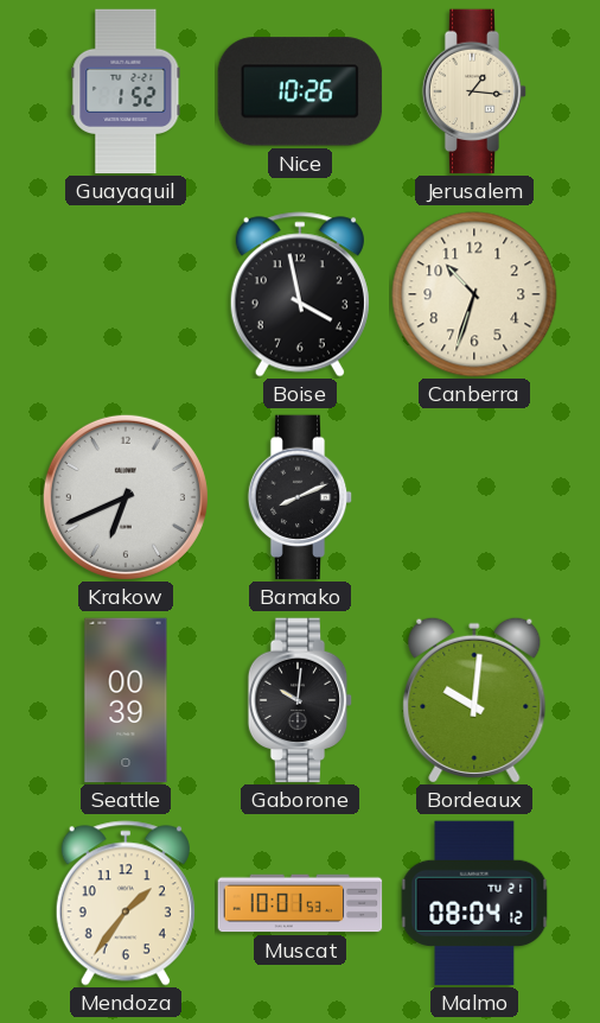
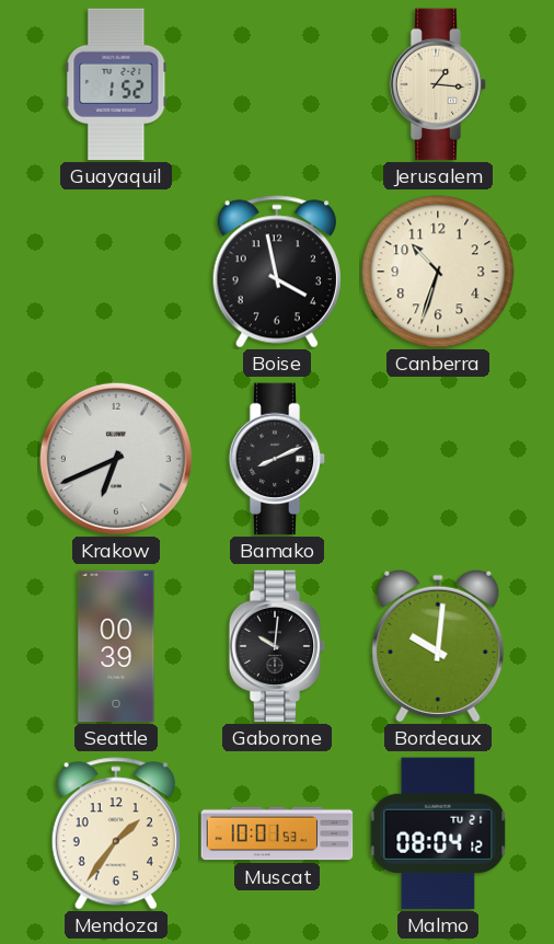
Nice: 10:26 -> none (300, 91)
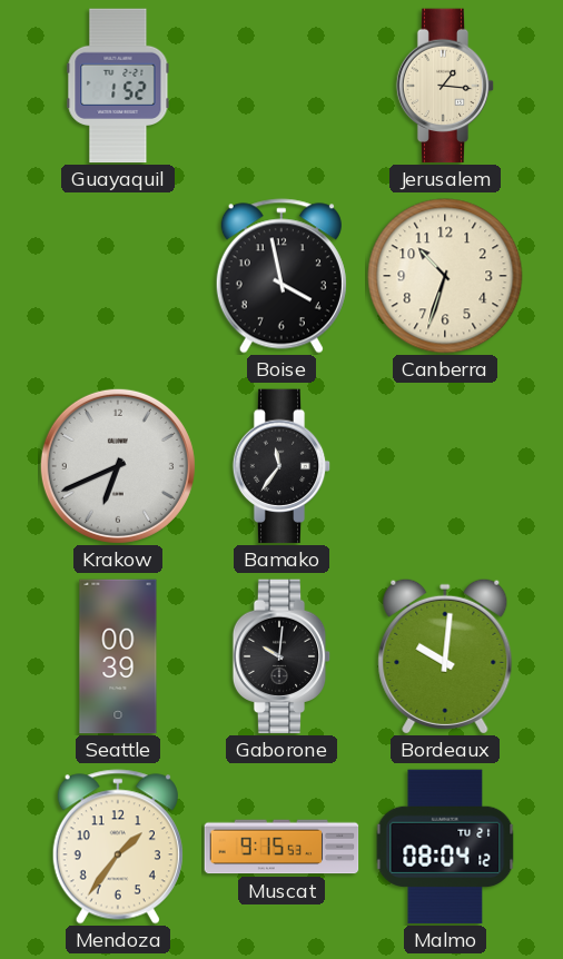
Bamako: 8:11 -> 11:36 (281, 466)
Muscat: 10:01 -> 9:15 (281, 847)
